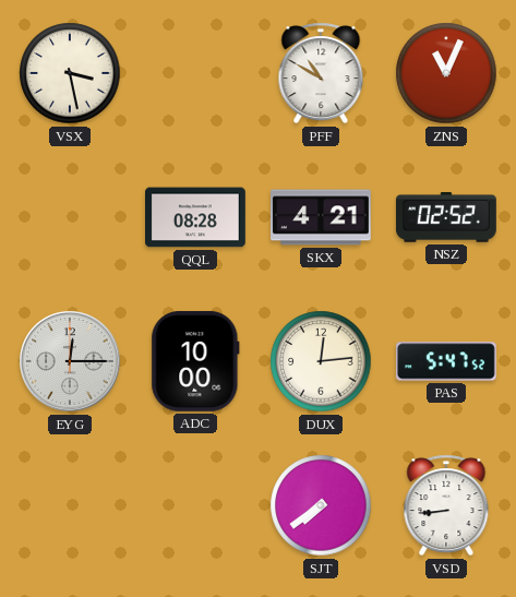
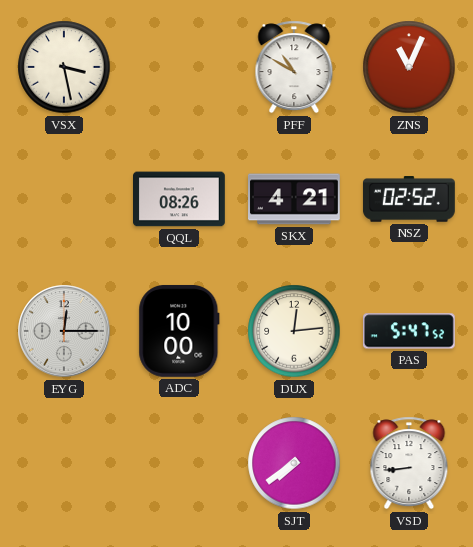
QQL: 08:28 -> 08:26 (180, 199)
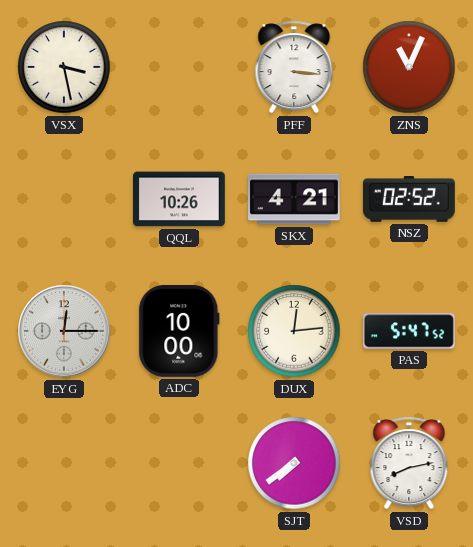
PFF: 10:50 -> 3:16 (294, 67)
QQL: 08:26 -> 10:26 (180, 199)
VSD: 8:44 -> 8:13 (409, 463)
